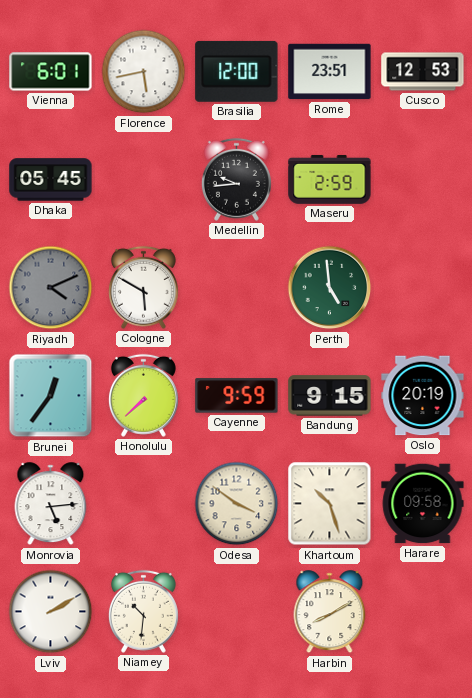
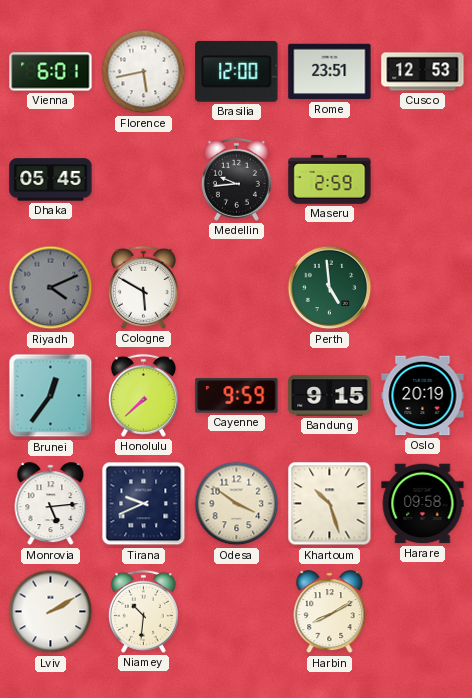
Tirana: none -> 9:41 (144, 504)
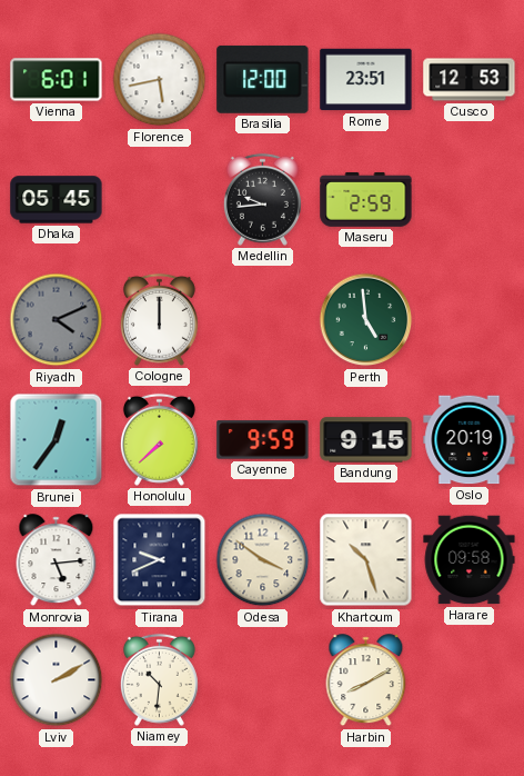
Cologne: 5:50 -> 12:00 (159, 319)
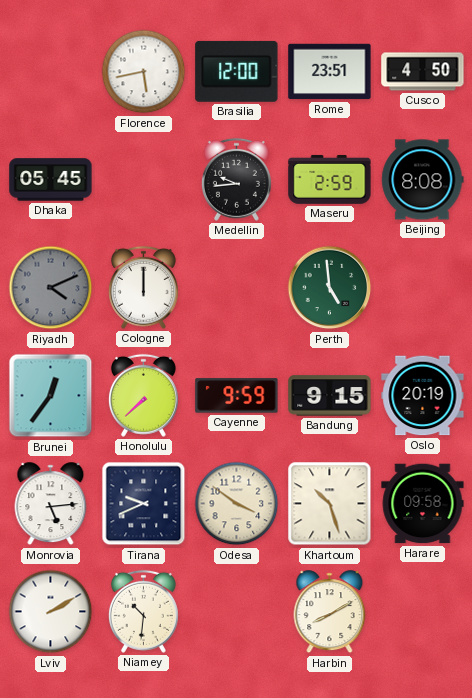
Vienna: 6:01 -> none (57, 80)
Cusco: 12:53 -> 4:50 (423, 72)
Beijing: none -> 8:08 (423, 180)
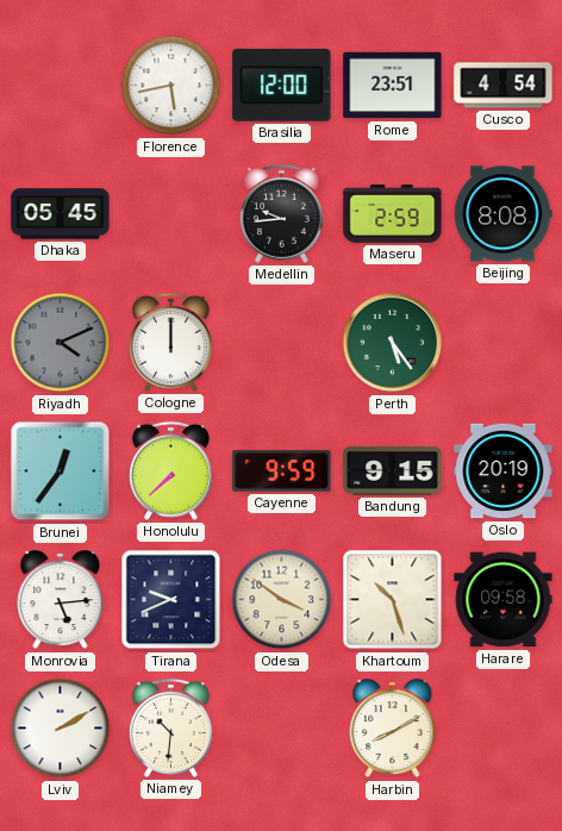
Cusco: 4:50 -> 4:54 (504, 86)
Perth: 4:59 -> 5:24 (393, 343)
